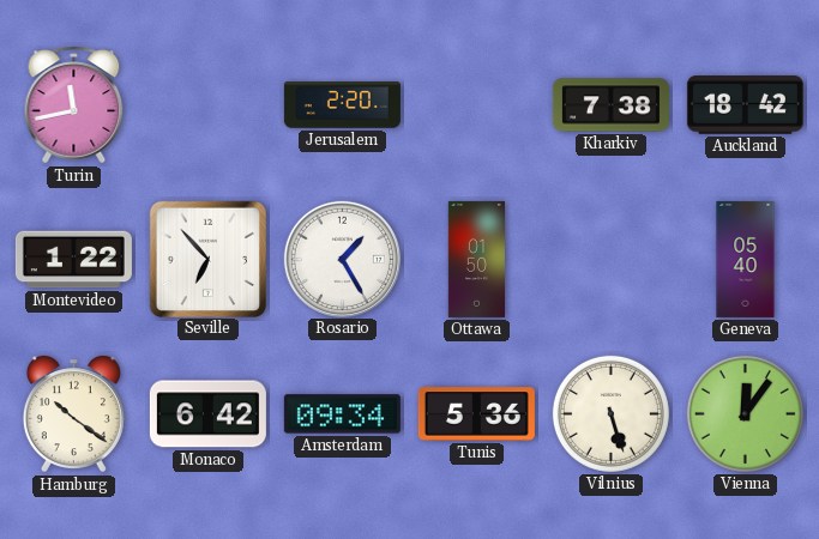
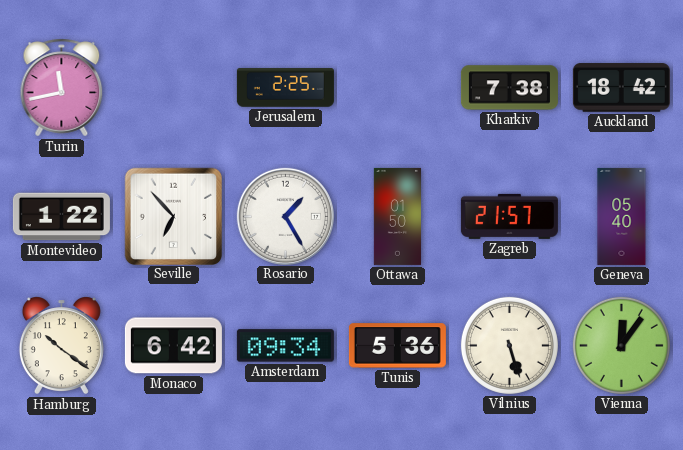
Jerusalem: 2:20 -> 2:25 (285, 88)
Zagreb: none -> 21:57 (509, 216)
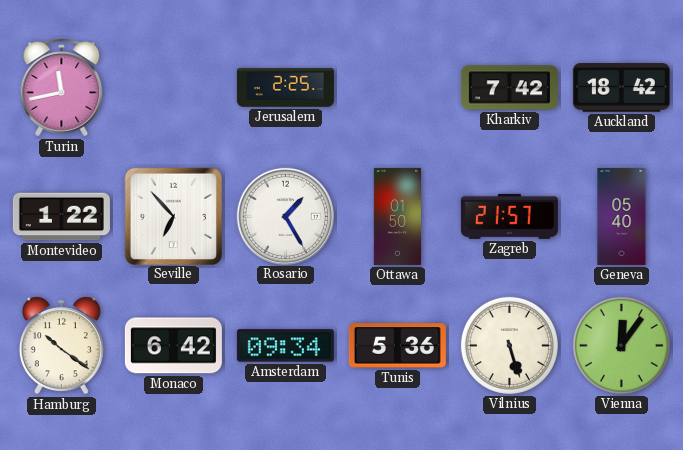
Kharkiv: 7:38 -> 7:42 (509, 88)
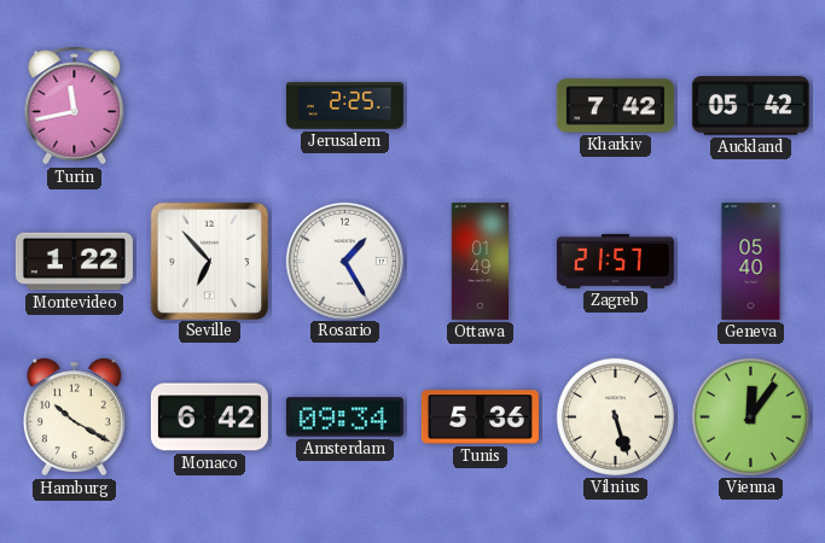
Auckland: 18:42 -> 05:42 (750, 106)
Ottawa: 01:50 -> 01:49 (480, 261)
Hamburg: 10:21 -> 10:20 (74, 418)
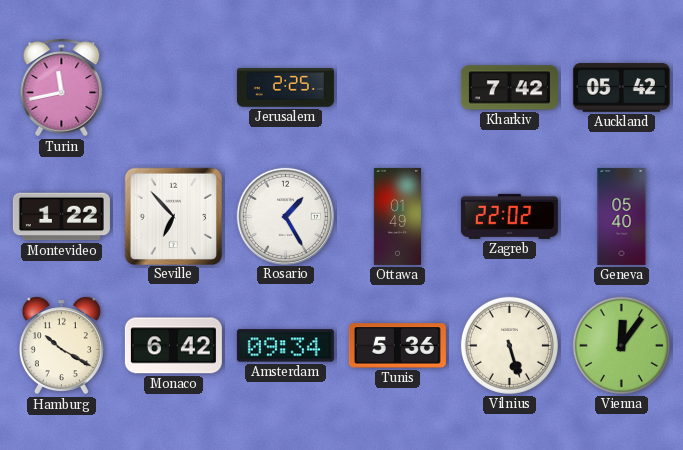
Zagreb: 21:57 -> 22:02 (509, 216)
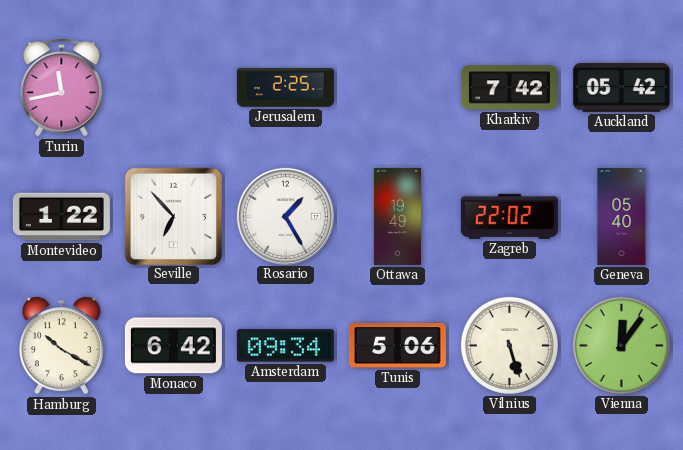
Ottawa: 01:49 -> 19:49 (397, 216)
Tunis: 5:36 -> 5:06 (397, 346)
